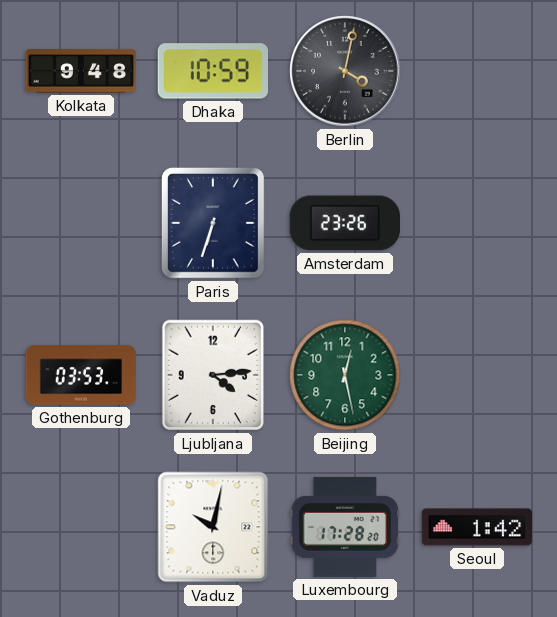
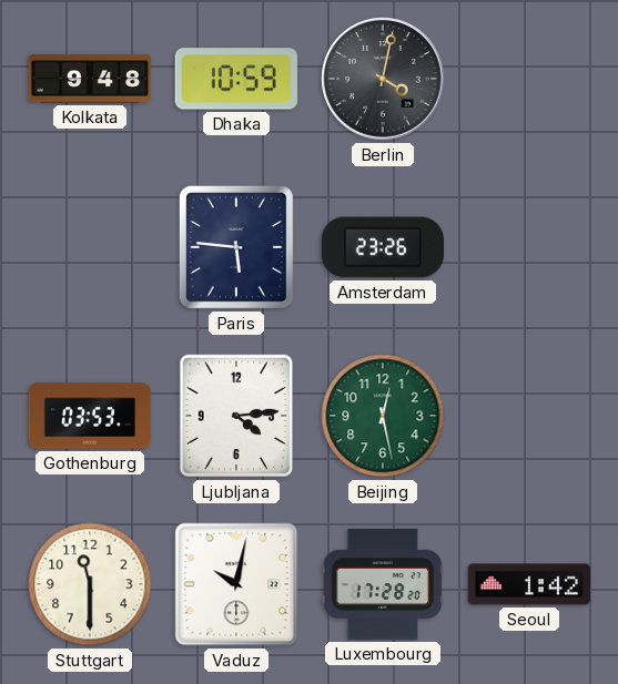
Paris: 6:33 -> 5:46 (236, 247)
Stuttgart: none -> 11:30 (90, 584)
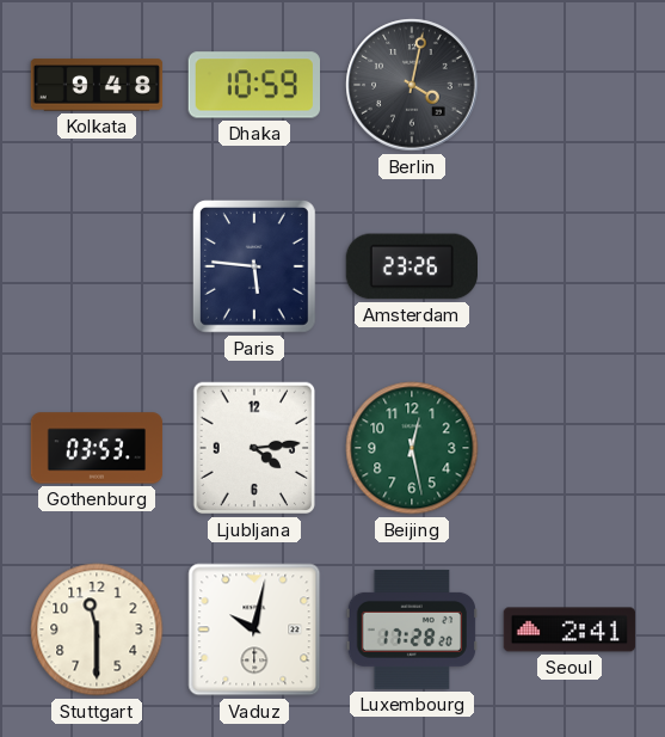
Seoul: 1:42 -> 2:41 (569, 629)
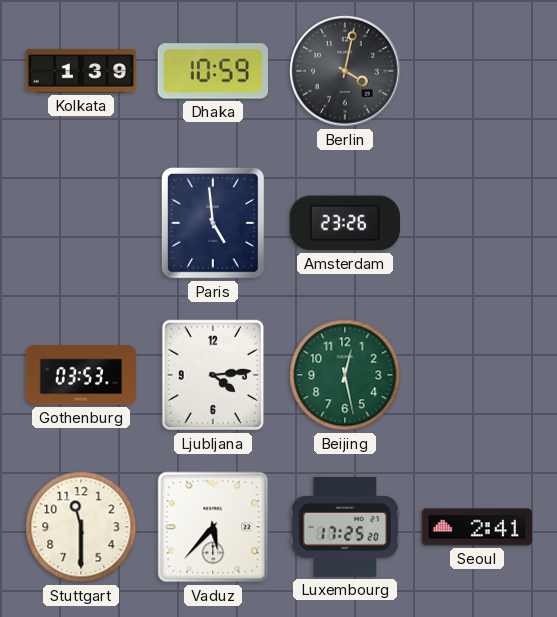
Kolkata: 9:48 -> 1:39 (81, 71)
Paris: 5:46 -> 4:59 (213, 223)
Vaduz: 10:02 -> 5:37 (213, 527)
Luxembourg: 17:28 -> 17:25 (344, 527)
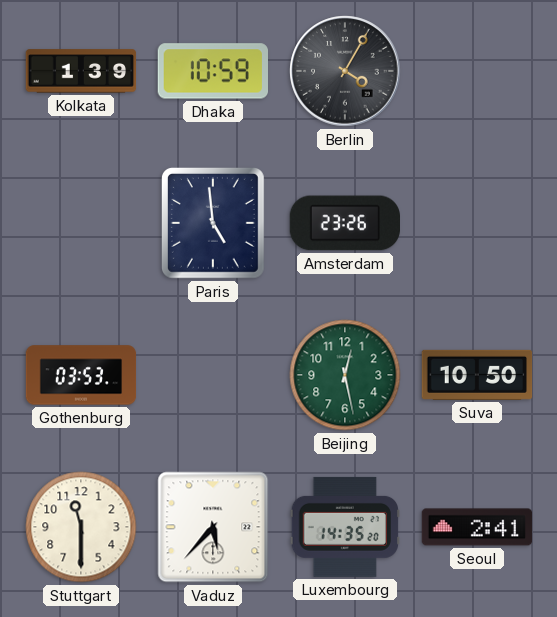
Berlin: 4:02 -> 4:05 (345, 71)
Ljubljana: 4:14 -> none (212, 375)
Suva: none -> 10:50 (477, 375)
Luxembourg: 17:25 -> 14:35 (344, 527)
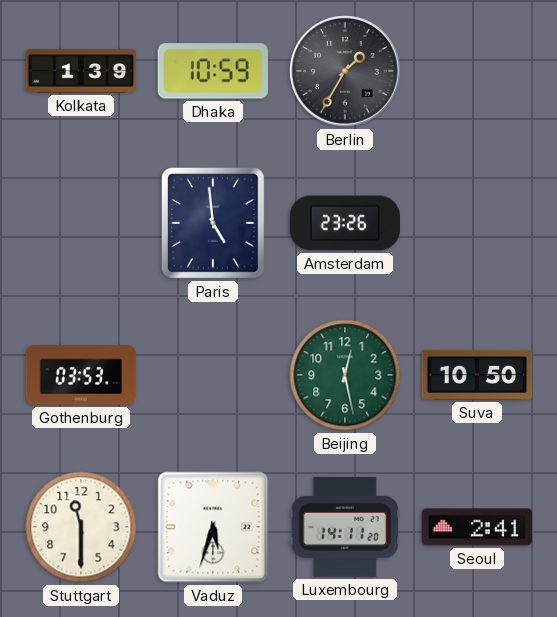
Berlin: 4:05 -> 1:35 (345, 71)
Vaduz: 5:37 -> 5:33 (213, 527)
Luxembourg: 14:35 -> 14:11 (344, 527)
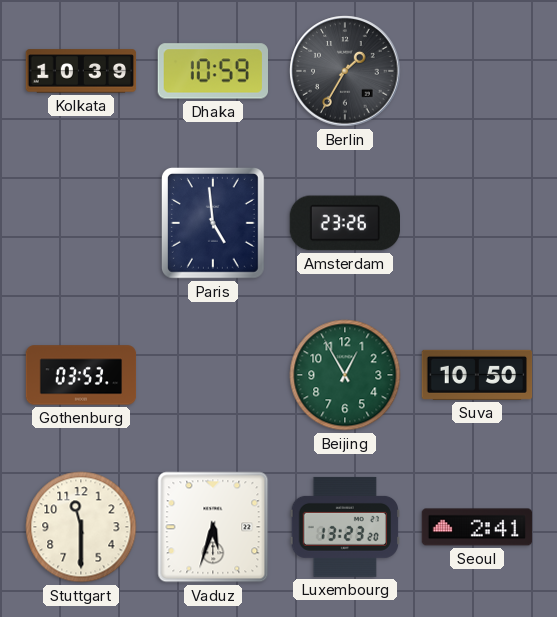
Kolkata: 1:39 -> 10:39 (81, 71)
Beijing: 12:28 -> 12:55 (345, 375)
Luxembourg: 14:11 -> 13:23 (344, 527)
